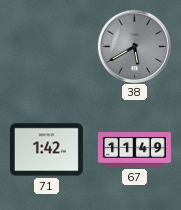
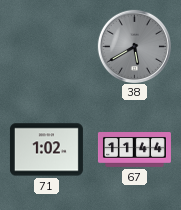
71: 1:42 -> 1:02 (46, 150)
67: 11:49 -> 11:44 (134, 150)
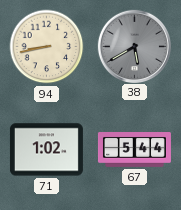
94: none -> 8:43 (47, 47)
67: 11:44 -> 5:44 (134, 150)
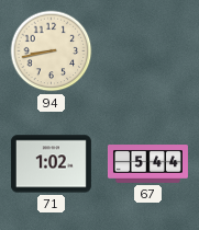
38: 5:40 -> none (134, 46)
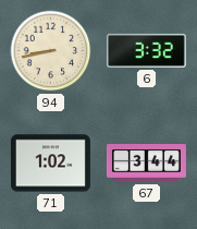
6: none -> 3:32 (146, 50)
67: 5:44 -> 3:44 (146, 164)
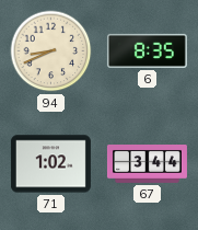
94: 8:43 -> 8:41 (51, 51)
6: 3:32 -> 8:35 (147, 50)
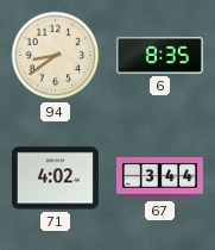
94: 8:41 -> 8:39 (56, 56)
71: 1:02 -> 4:02 (55, 179)
